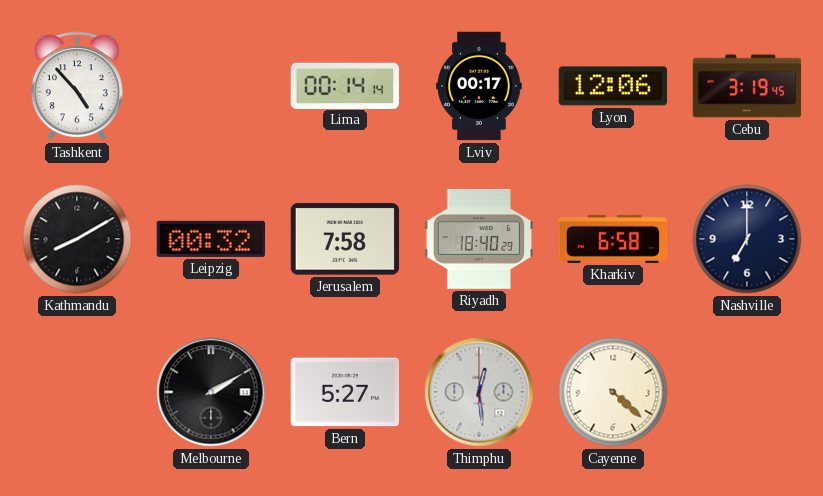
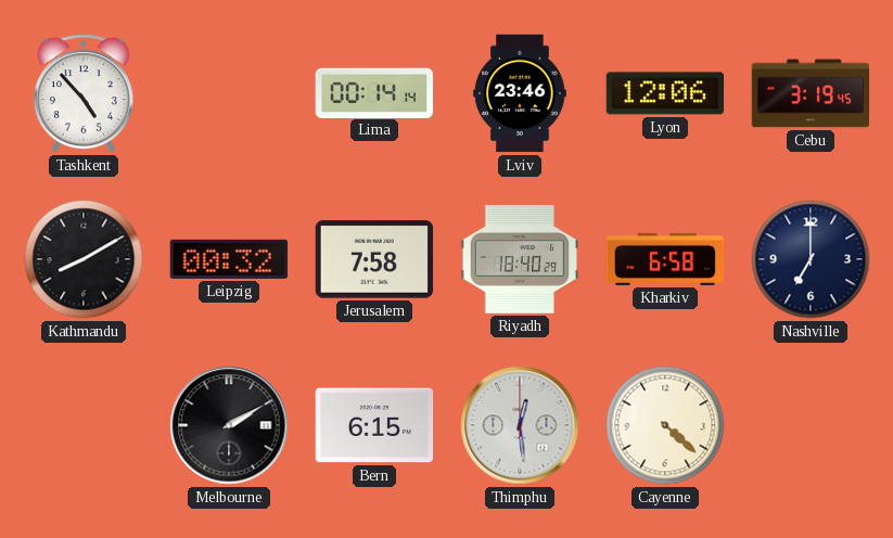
Lviv: 00:17 -> 23:46 (520, 93)
Bern: 5:27 -> 6:15 (374, 425)
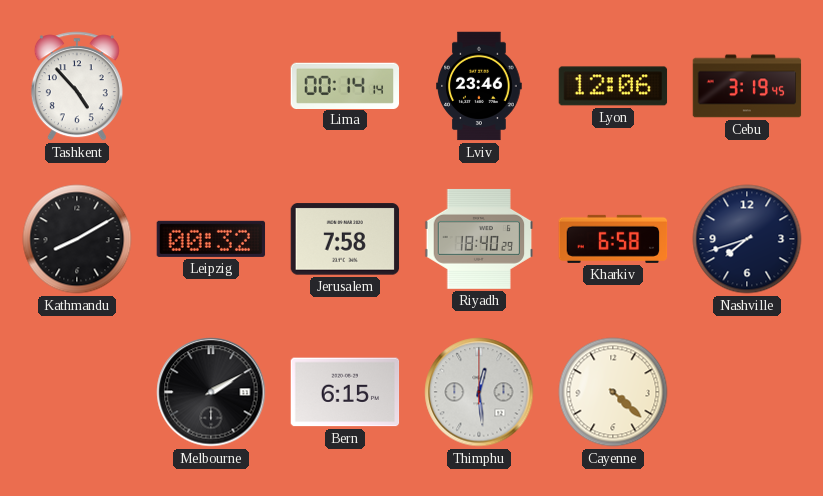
Nashville: 7:00 -> 7:42 (747, 239)
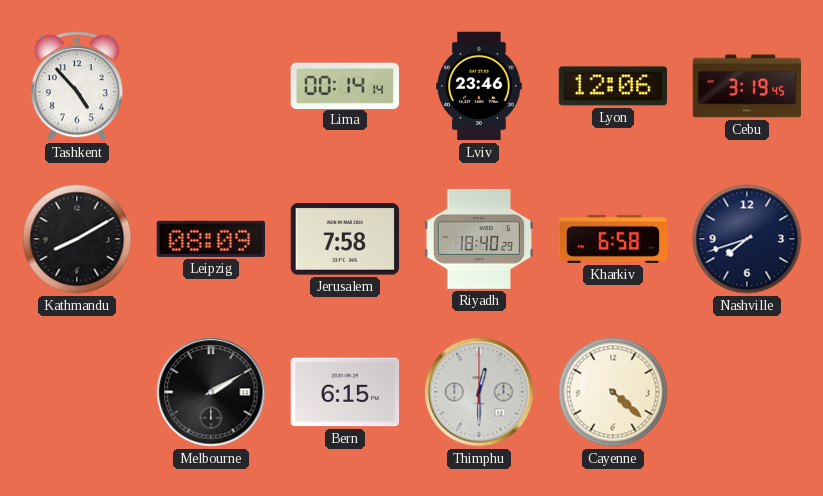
Leipzig: 00:32 -> 08:09 (211, 239)
Thimphu: 12:29 -> 12:30 (479, 392)
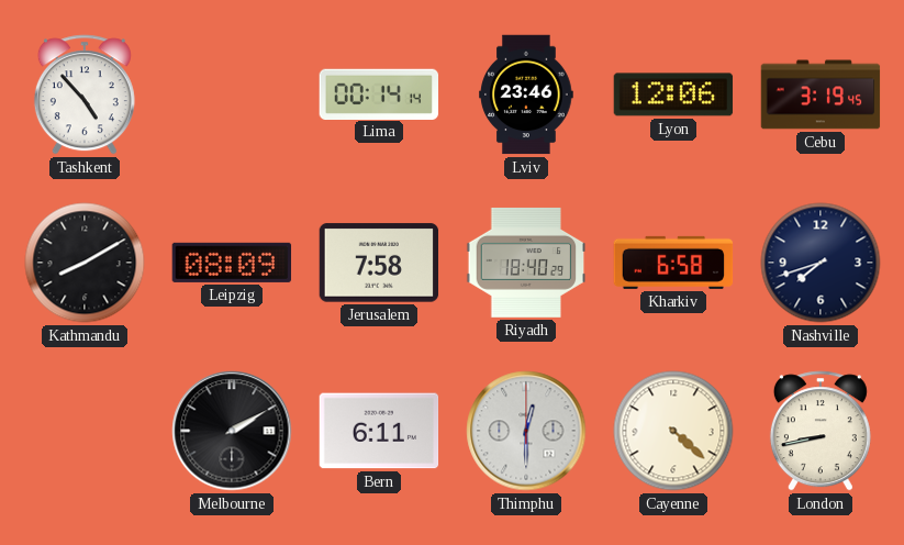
Bern: 6:15 -> 6:11 (379, 431)
London: none -> 8:43 (821, 431)
